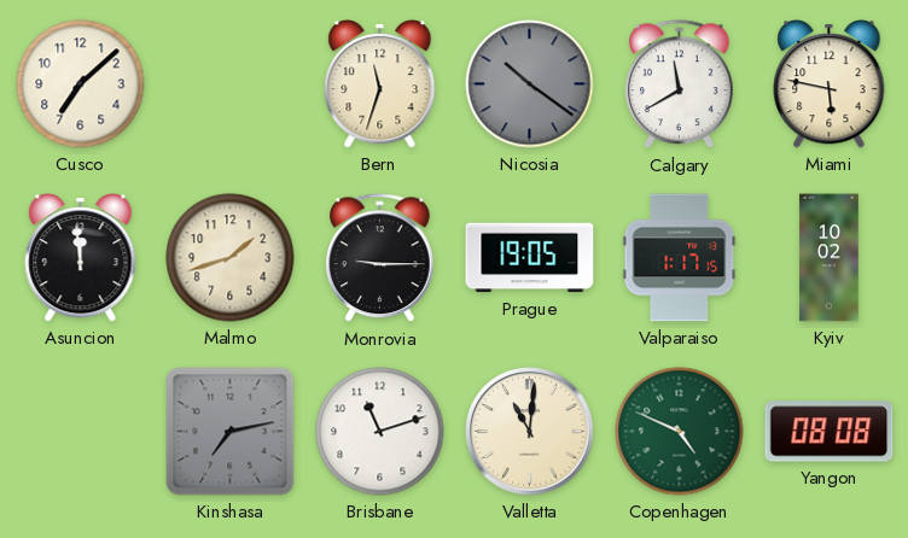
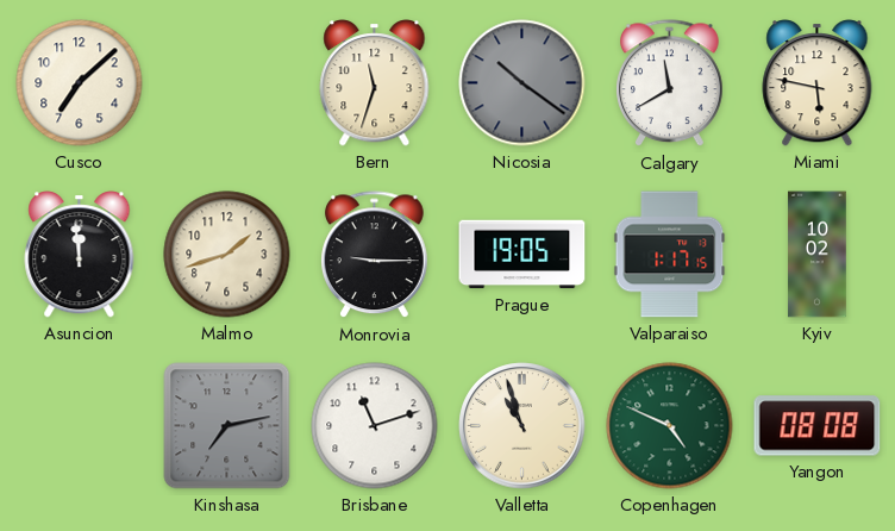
Valletta: 11:01 -> 10:57 (522, 426)
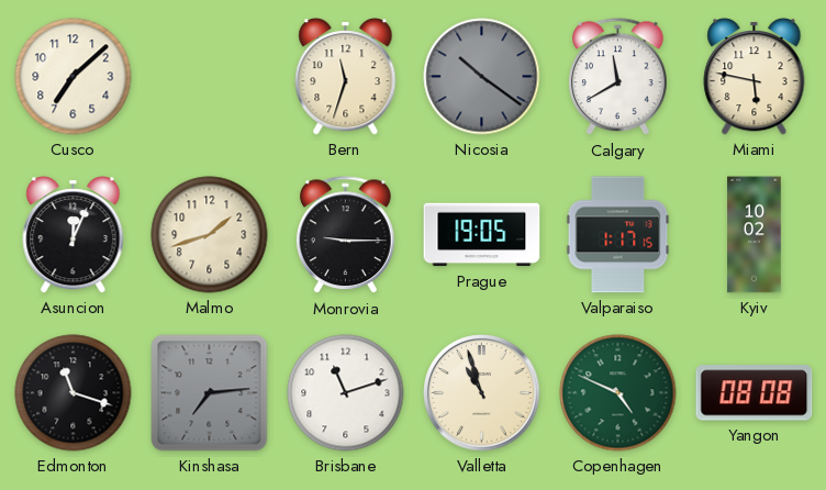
Asuncion: 11:59 -> 12:04 (74, 235)
Edmonton: none -> 11:18 (74, 393)
Kinshasa: 7:13 -> 7:14 (210, 393)
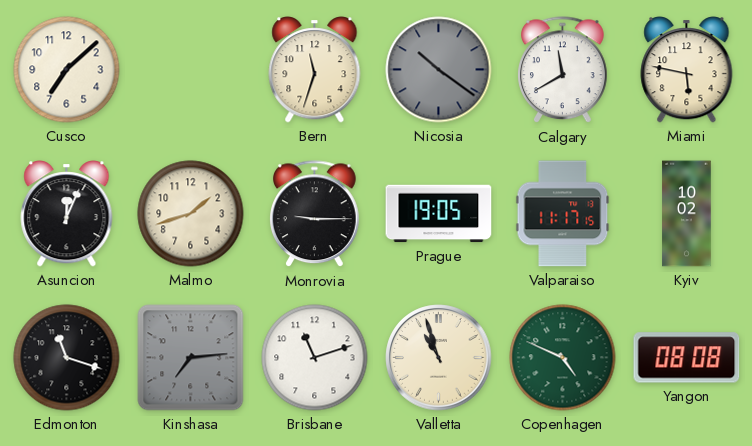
Valparaiso: 1:17 -> 11:17 (563, 214)
